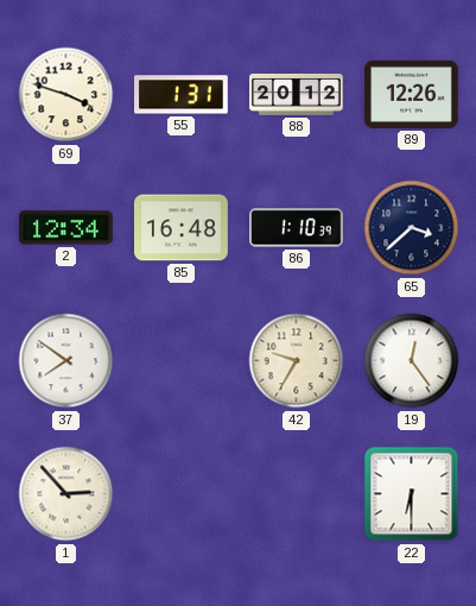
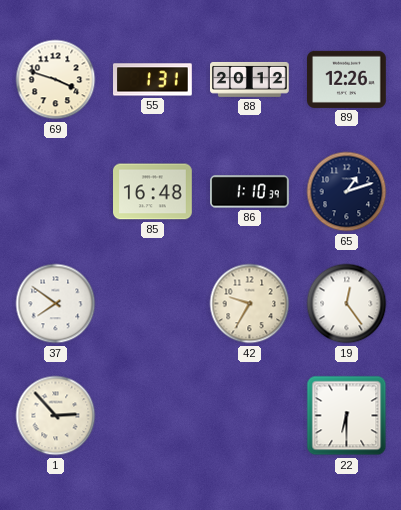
2: 12:34 -> none (66, 228)
65: 3:38 -> 1:12 (347, 192)
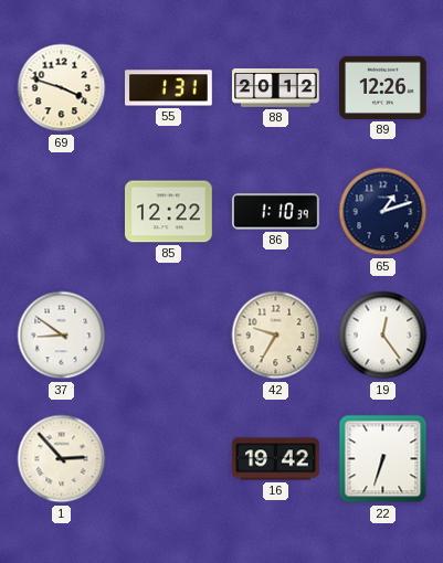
85: 16:48 -> 12:22 (169, 212)
37: 7:51 -> 8:51 (62, 336)
16: none -> 19:42 (276, 459)
22: 6:30 -> 6:33 (383, 459)
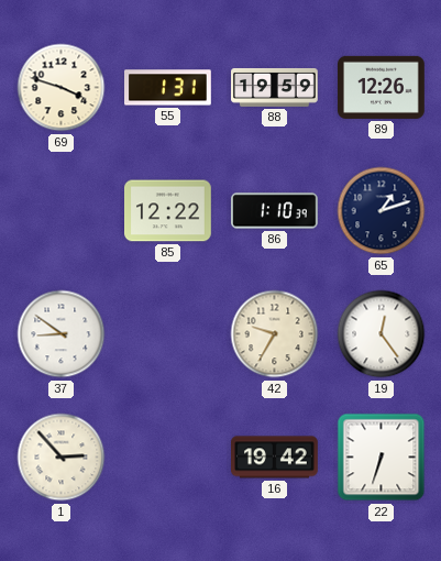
88: 20:12 -> 19:59 (275, 87)
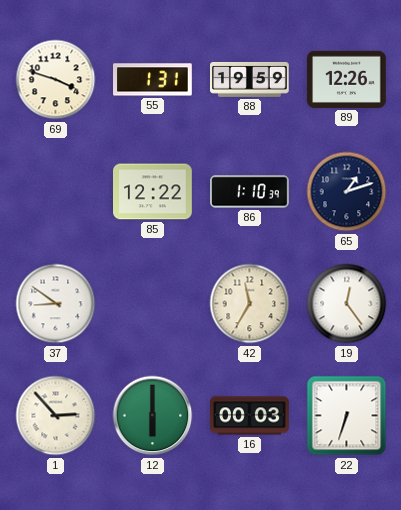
42: 9:35 -> 11:35 (250, 304)
12: none -> 6:00 (153, 416)
16: 19:42 -> 00:03 (250, 416)
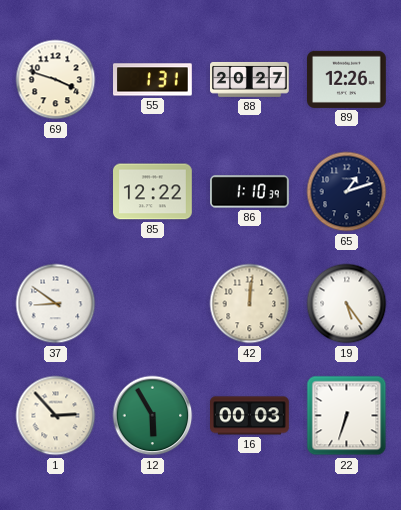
88: 19:59 -> 20:27 (250, 79)
42: 11:35 -> 12:01 (250, 304)
19: 12:24 -> 5:24 (347, 304)
12: 6:00 -> 5:55 (153, 416)
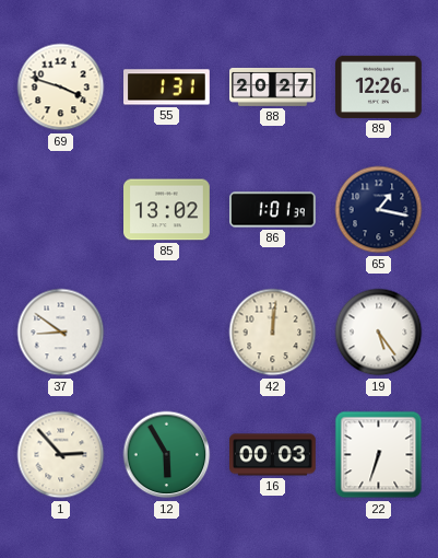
85: 12:22 -> 13:02 (167, 210)
86: 1:10 -> 1:01 (273, 210)
65: 1:12 -> 1:17 (379, 210)
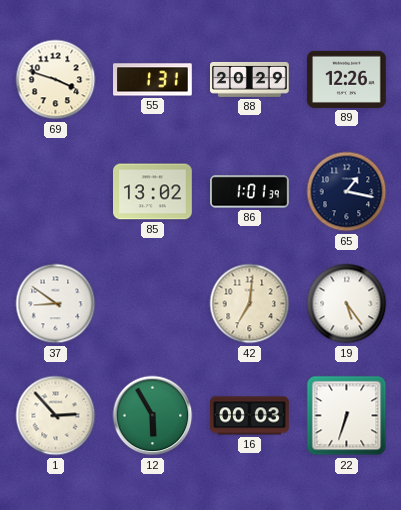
88: 20:27 -> 20:29 (250, 79)
42: 12:01 -> 7:01 (250, 304)
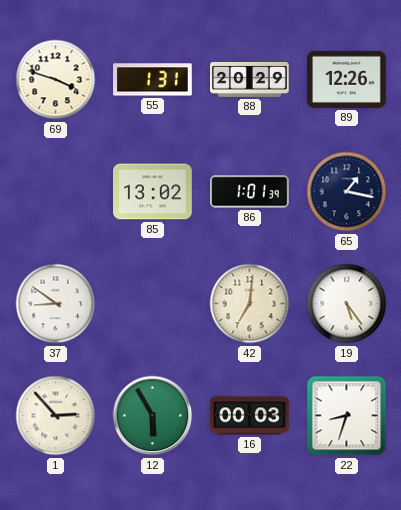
22: 6:33 -> 8:33 (347, 416)
